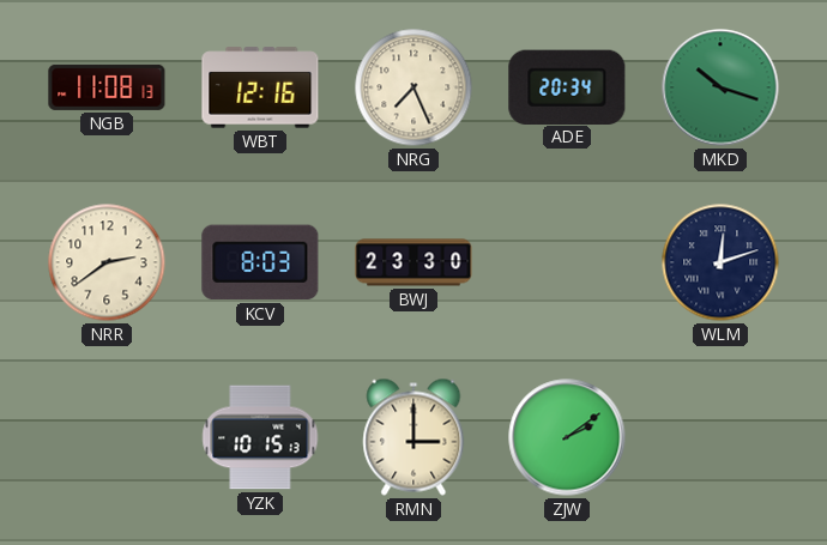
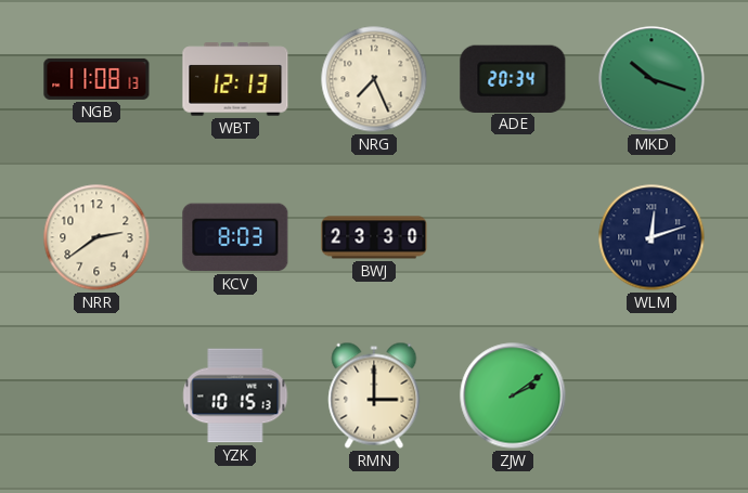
WBT: 12:16 -> 12:13 (235, 79)
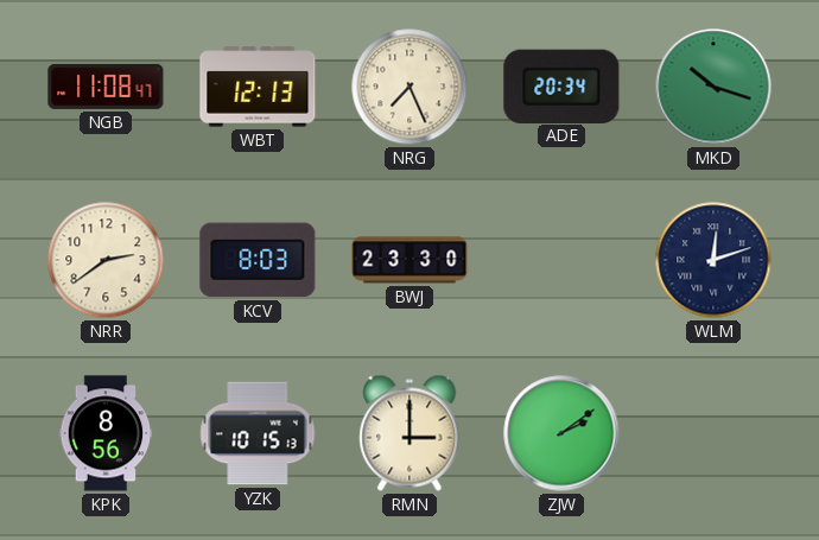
NGB: 11:08:13 -> 11:08:47 (106, 87)
KPK: none -> 8:56 (106, 433)
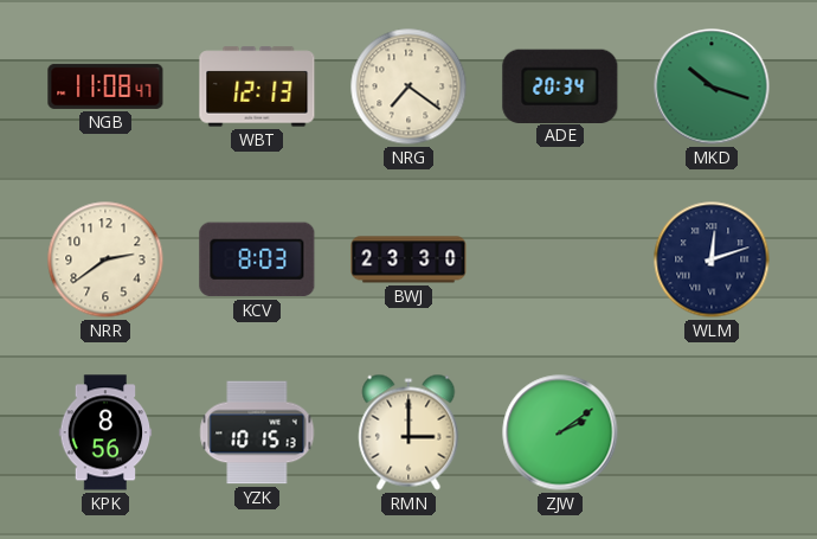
NRG: 7:26 -> 7:21 (408, 86)
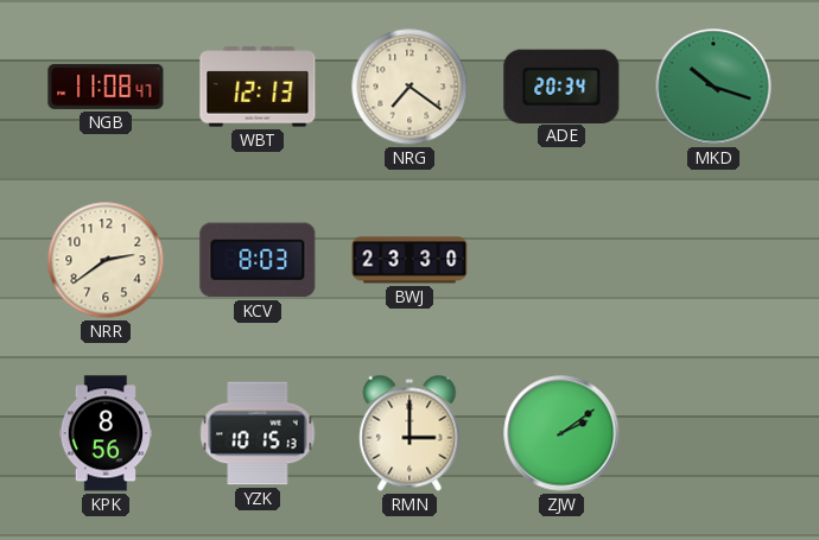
WLM: 12:12 -> none (712, 259)
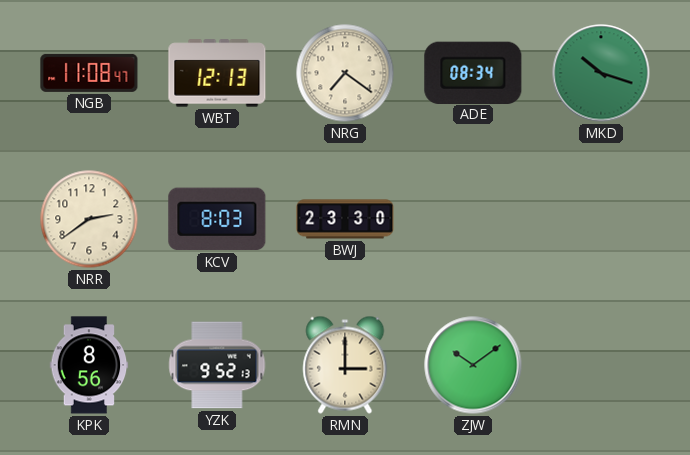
ADE: 20:34 -> 08:34 (473, 72)
YZK: 10:15 -> 9:52 (217, 365)
ZJW: 2:09 -> 10:09 (473, 365)
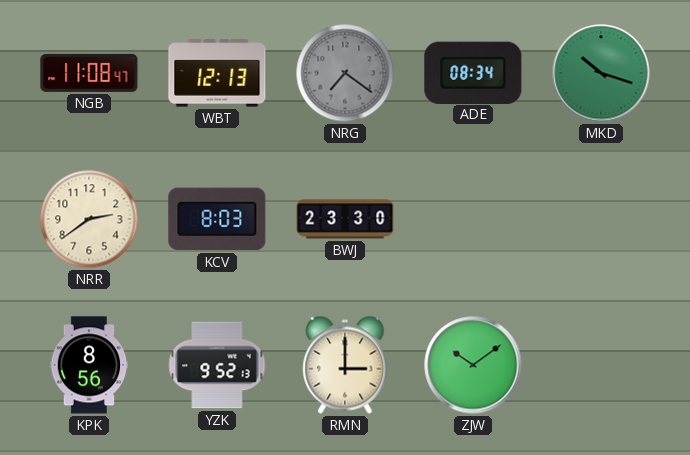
NRG dial: cream -> grey (345, 73)
